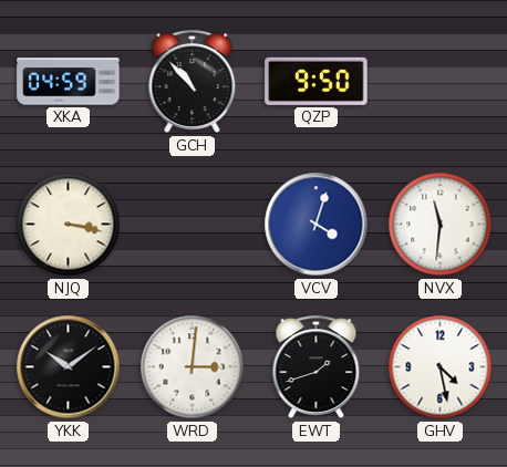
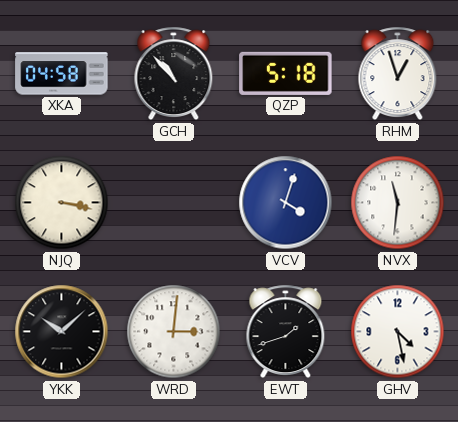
XKA: 04:59 -> 04:58 (62, 74)
QZP: 9:50 -> 5:18 (286, 73)
RHM: none -> 12:57 (398, 74)
YKK: 10:09 -> 10:08 (62, 332)
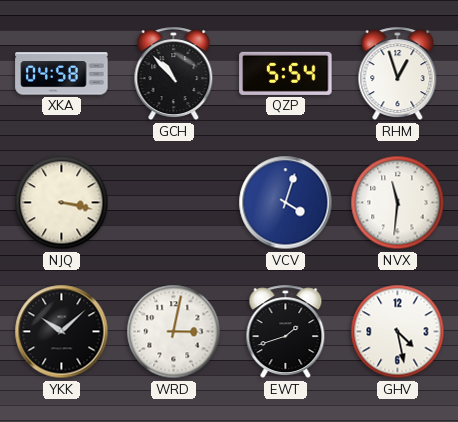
QZP: 5:18 -> 5:54 (286, 73)
WRD: 3:01 -> 3:02 (174, 332)
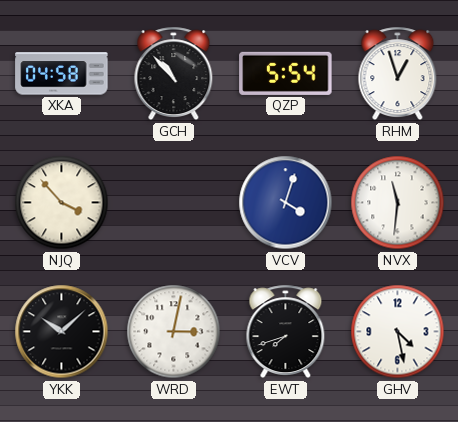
NJQ: 3:17 -> 3:53 (62, 203)
EWT: 1:42 -> 7:42 (286, 332)
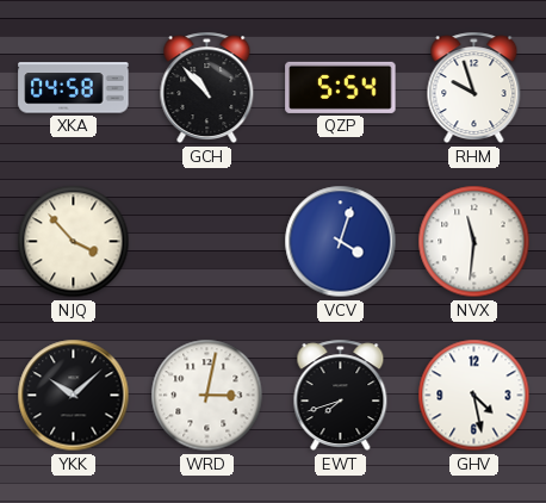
RHM: 12:57 -> 9:57 (474, 88)
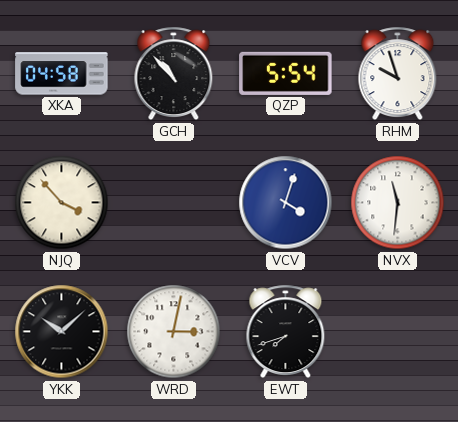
GHV: 4:28 -> none (474, 396)
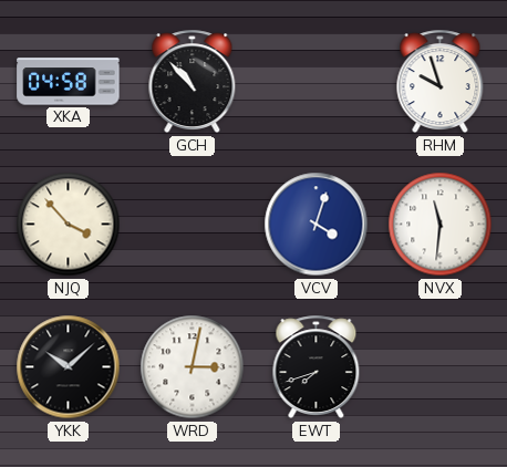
QZP: 5:54 -> none (286, 73)
